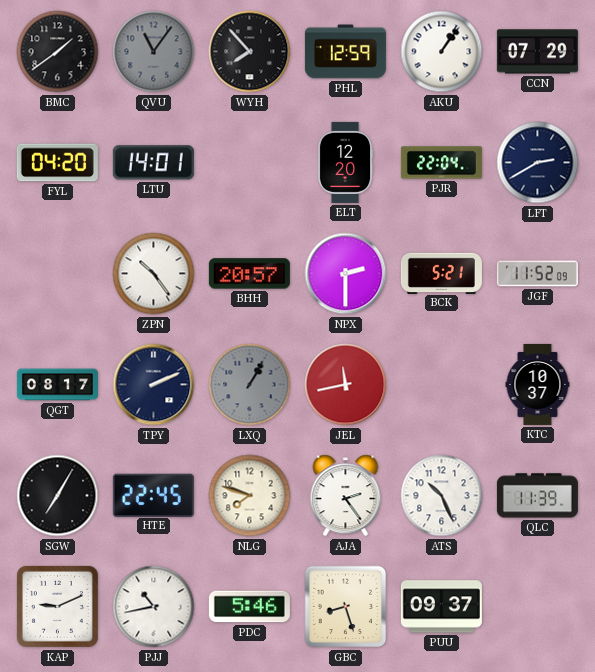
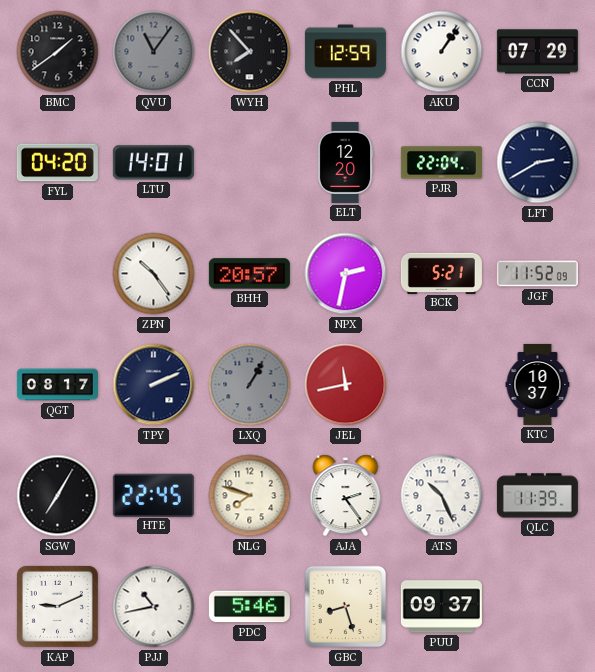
NPX: 2:30 -> 2:32 (346, 274)
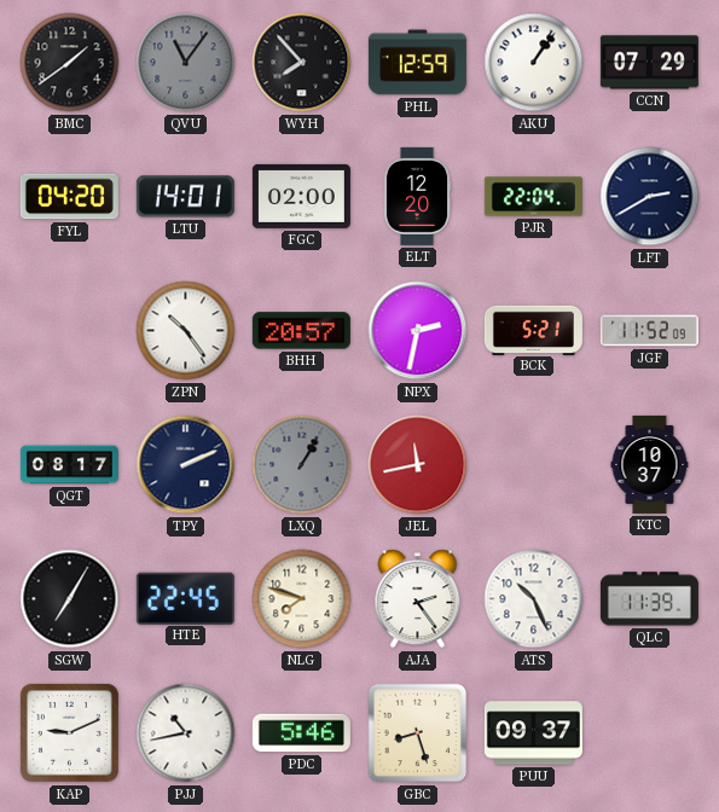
FGC: none -> 02:00 (301, 196)
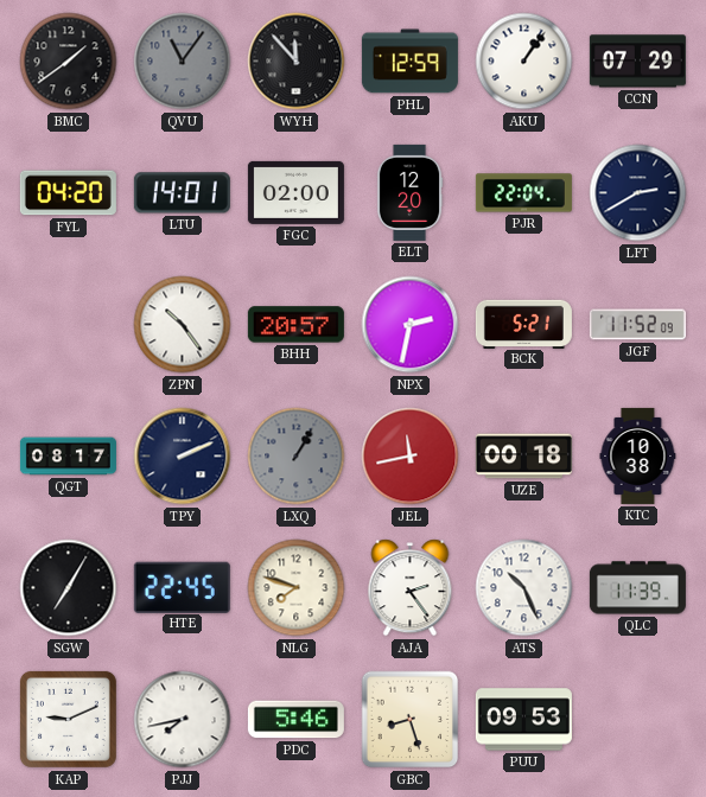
WYH: 7:53 -> 11:53 (297, 62)
UZE: none -> 00:18 (523, 457)
KTC: 10:37 -> 10:38 (638, 455)
PJJ: 10:43 -> 7:43 (183, 720)
PUU: 09:37 -> 09:53 (523, 720)
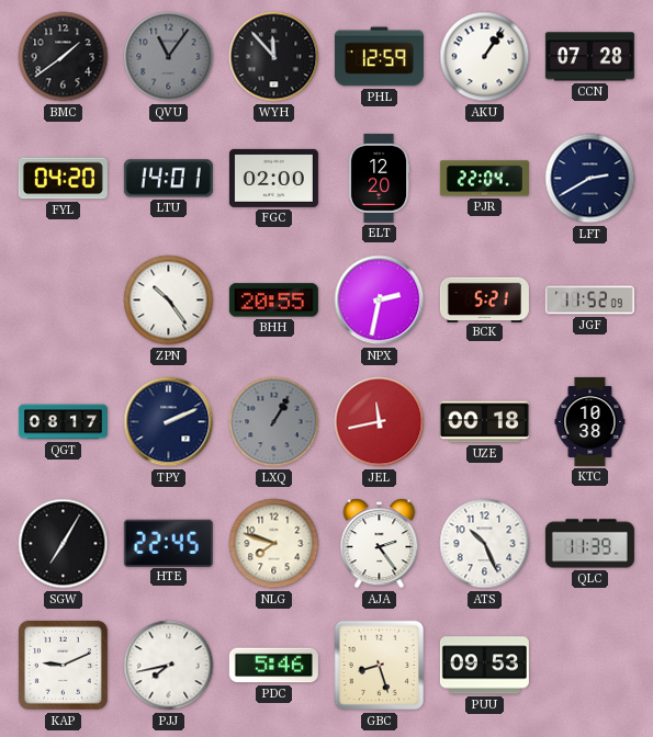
CCN: 07:29 -> 07:28 (589, 57)
BHH: 20:57 -> 20:55 (273, 301)
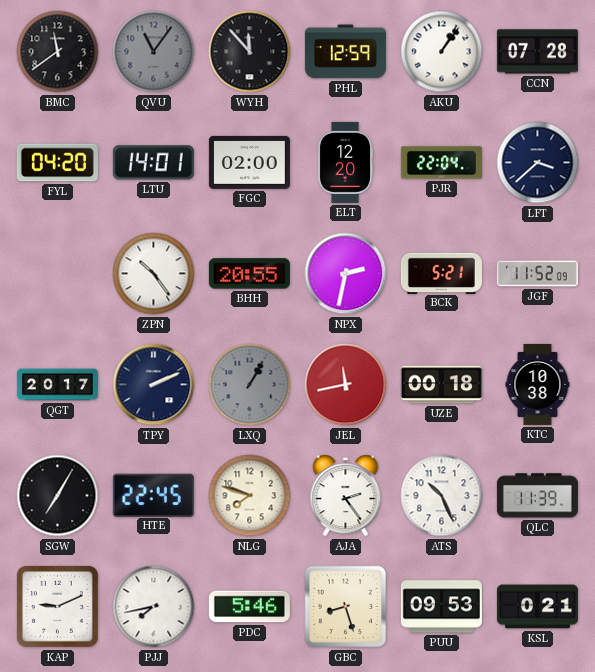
BMC: 1:39 -> 11:39 (58, 52)
LFT: 2:40 -> 3:38 (538, 163)
QGT: 08:17 -> 20:17 (57, 385)
KSL: none -> 0:21 (537, 607)
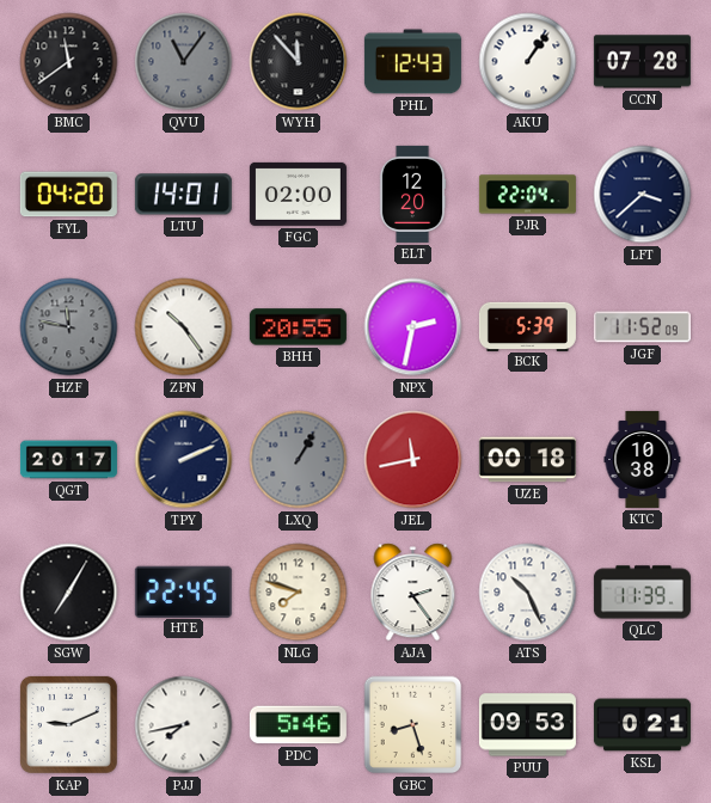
PHL: 12:59 -> 12:43 (412, 62)
HZF: none -> 11:47 (69, 327)
BCK: 5:21 -> 5:39 (527, 326)
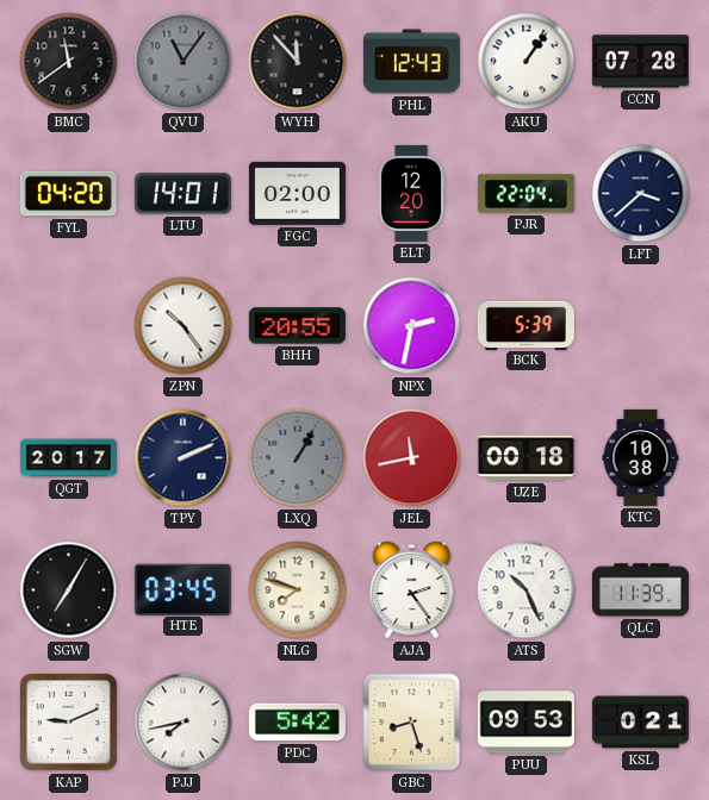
HZF: 11:47 -> none (69, 327)
JGF: 11:52 -> none (642, 327)
HTE: 22:45 -> 03:45 (182, 589)
PDC: 5:46 -> 5:42 (297, 723)
